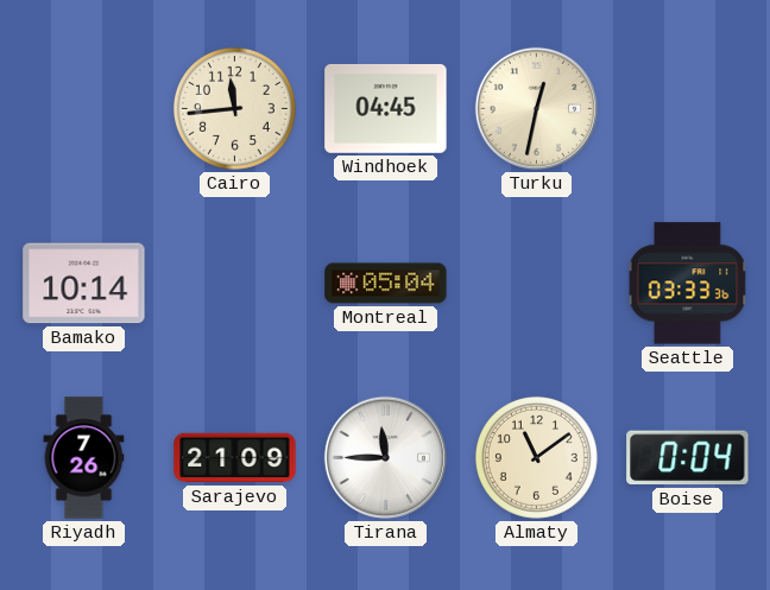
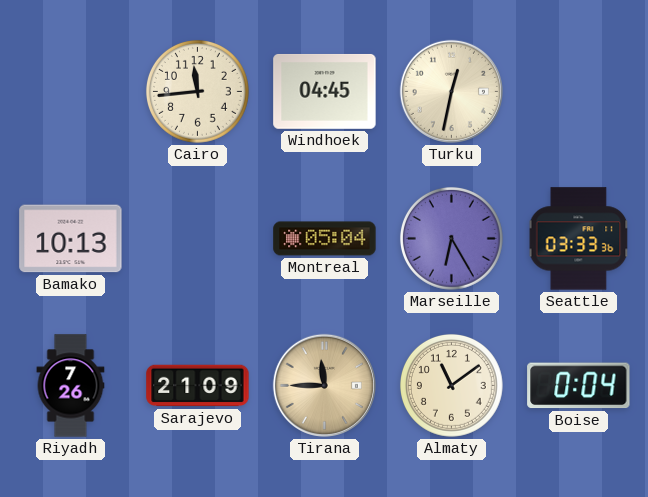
Bamako: 10:14 -> 10:13 (71, 239)
Marseille: none -> 6:25 (451, 238)
Tirana dial: white -> champagne (324, 385)
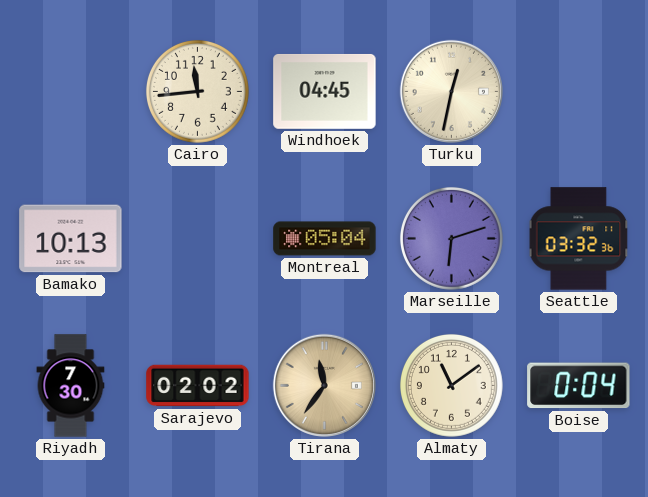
Marseille: 6:25 -> 6:12 (451, 238)
Seattle: 03:33 -> 03:32 (579, 239)
Riyadh: 7:26 -> 7:30 (71, 386)
Sarajevo: 21:09 -> 02:02 (198, 386)
Tirana: 11:45 -> 11:36 (324, 385)
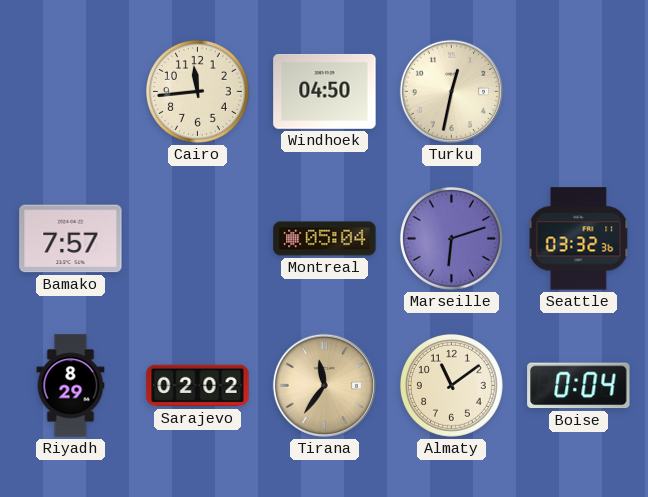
Windhoek: 04:45 -> 04:50 (325, 92)
Bamako: 10:13 -> 7:57 (71, 239)
Riyadh: 7:30 -> 8:29 (71, 386)
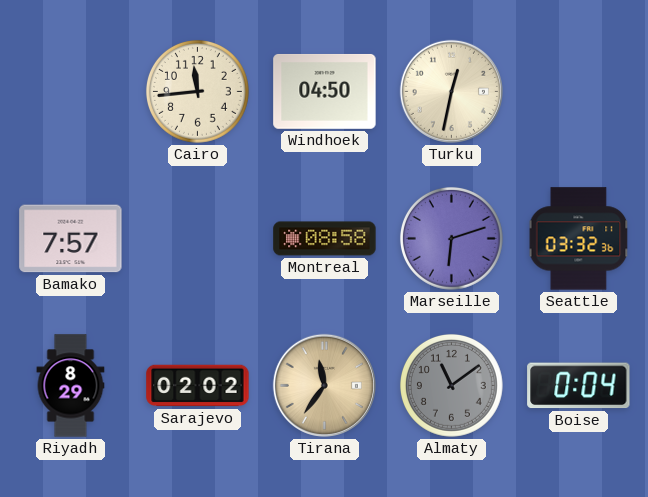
Montreal: 05:04 -> 08:58 (325, 239)
Almaty dial: cream -> grey (451, 385)
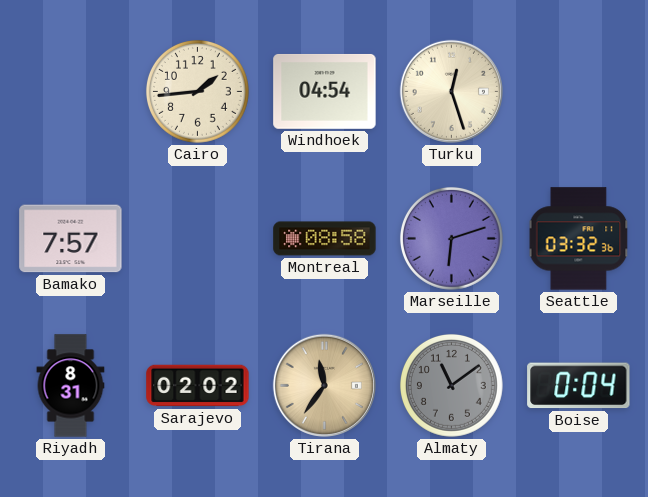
Cairo: 11:44 -> 1:44 (197, 91)
Windhoek: 04:50 -> 04:54 (325, 92)
Turku: 12:32 -> 12:27 (451, 91)
Riyadh: 8:29 -> 8:31 (71, 386)
